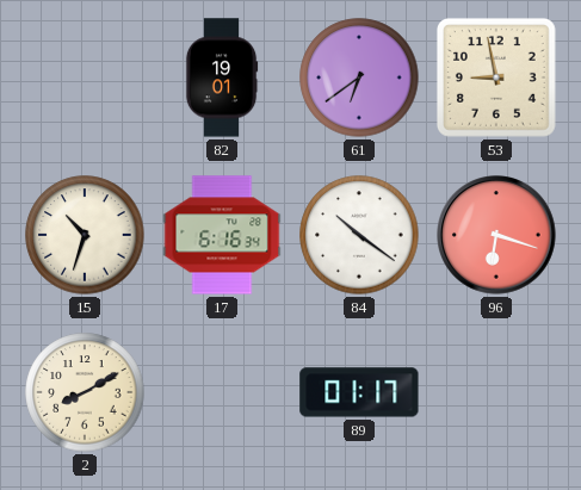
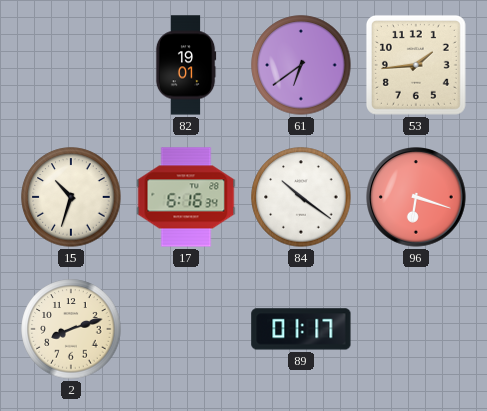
53: 8:58 -> 1:44 (416, 65)
2: 8:10 -> 8:12 (71, 329)
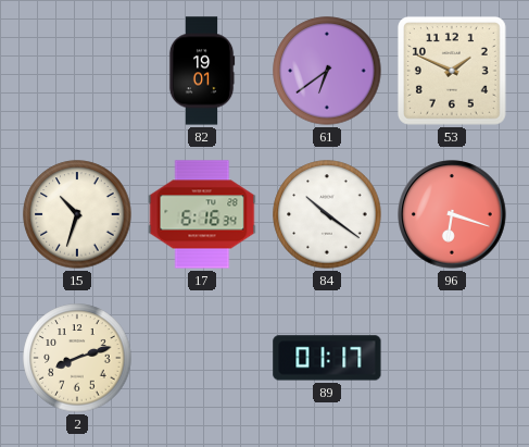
53: 1:44 -> 1:49 (452, 71)
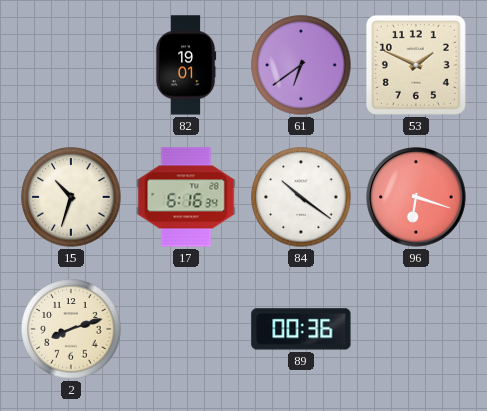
89: 01:17 -> 00:36 (301, 329)
